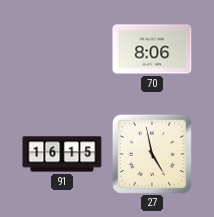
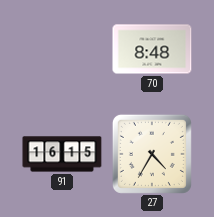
70: 8:06 -> 8:48 (152, 49)
27: 4:58 -> 4:35 (152, 154)
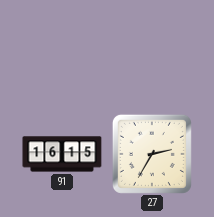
70: 8:48 -> none (152, 49)
27: 4:35 -> 2:35 (152, 154)
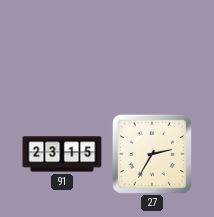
91: 16:15 -> 23:15 (62, 154)
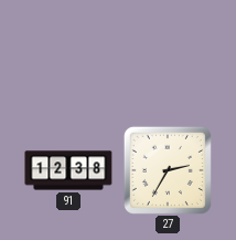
91: 23:15 -> 12:38 (68, 170)
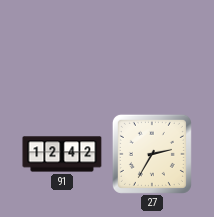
91: 12:38 -> 12:42 (62, 154)
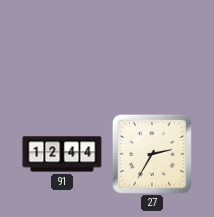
91: 12:42 -> 12:44 (62, 154)
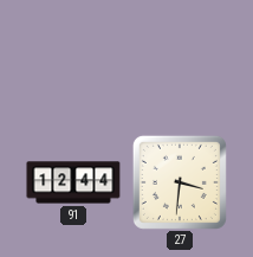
27: 2:35 -> 3:31 (180, 182)
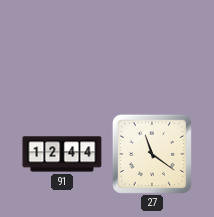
27: 3:31 -> 11:21 (152, 154)
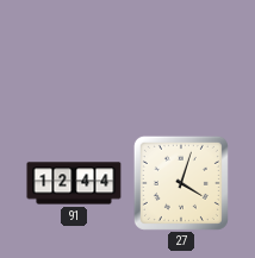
27: 11:21 -> 4:03 (181, 183)
